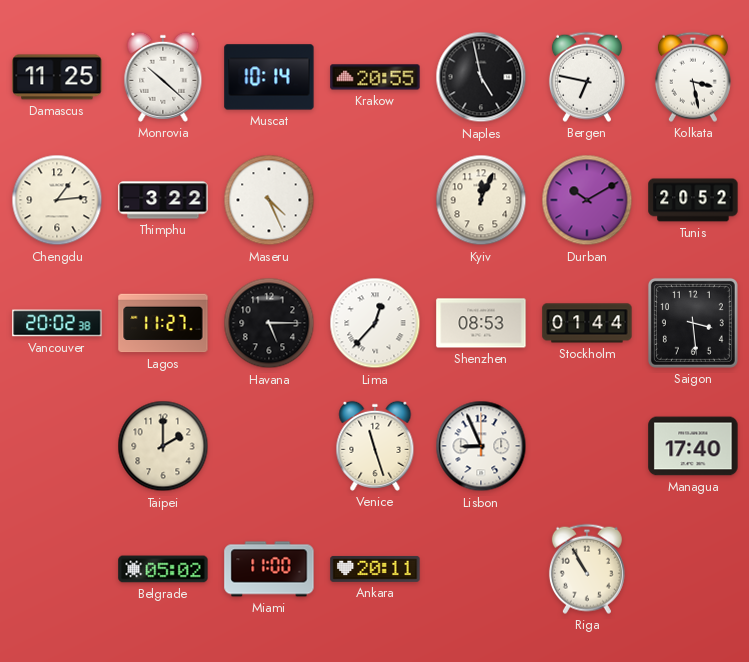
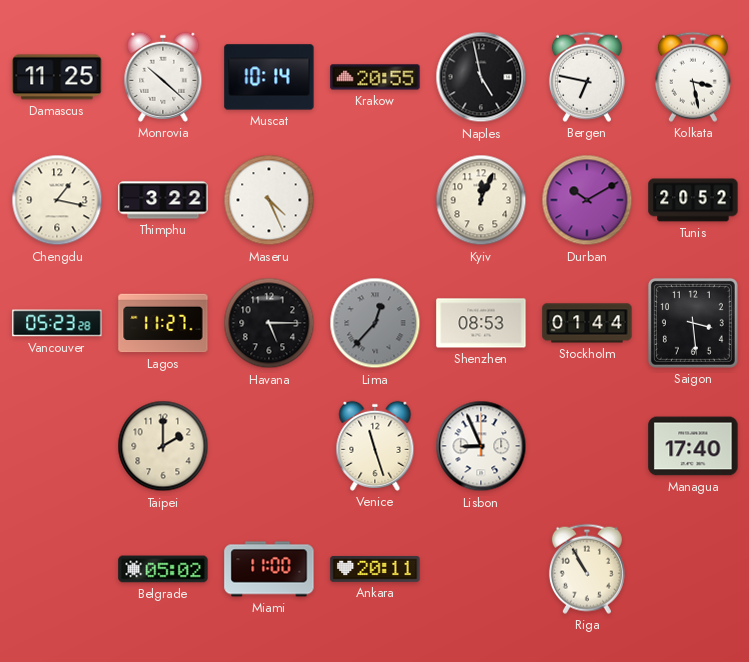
Chengdu: 1:14 -> 1:17 (57, 200)
Vancouver: 20:02 -> 05:23 (57, 323)
Lima dial: white -> grey (375, 323)
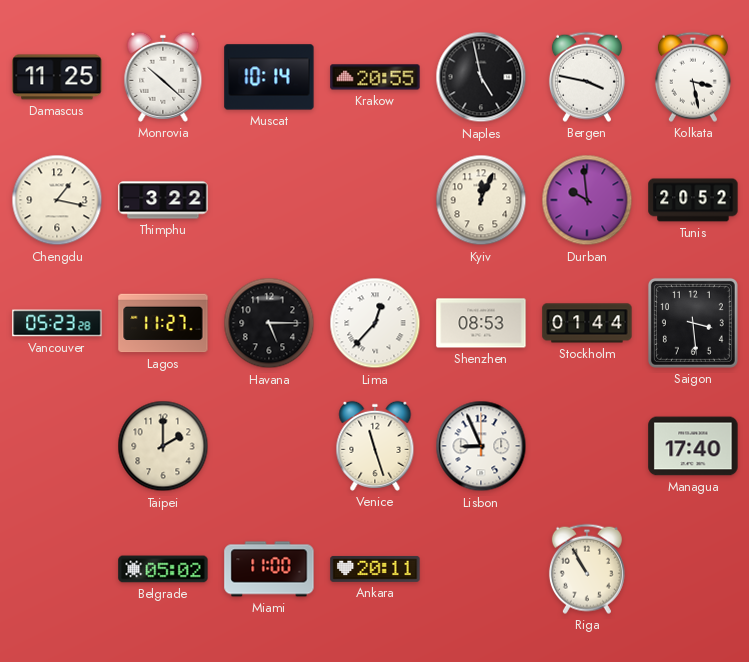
Bergen: 6:47 -> 3:47 (587, 77)
Maseru: 4:26 -> none (269, 200)
Durban: 10:10 -> 9:59 (587, 200)
Lima dial: grey -> white (375, 323)
